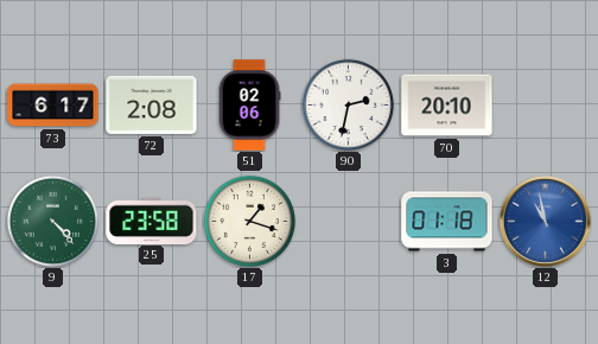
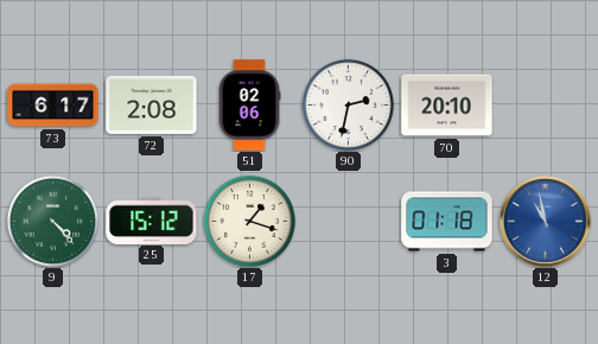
25: 23:58 -> 15:12 (152, 221)
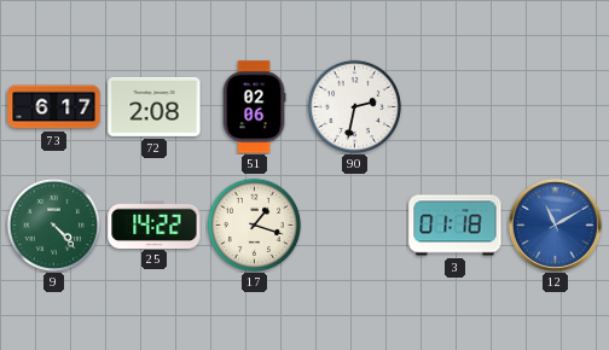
70: 20:10 -> none (447, 106)
25: 15:12 -> 14:22 (155, 224)
12: 10:58 -> 11:10 (555, 224)
